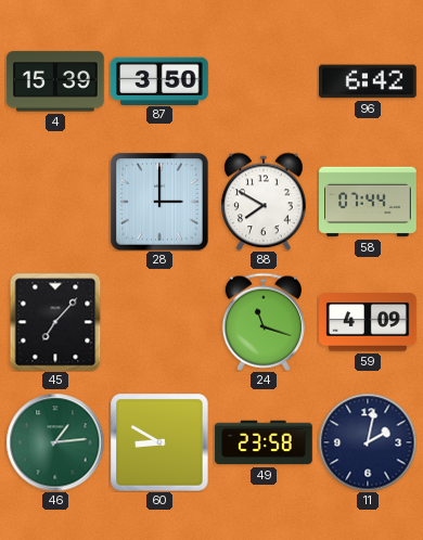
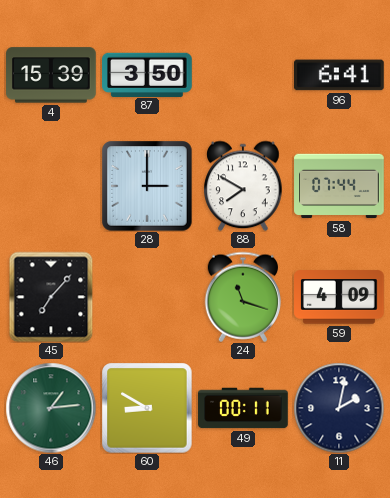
96: 6:42 -> 6:41 (340, 75)
49: 23:58 -> 00:11 (243, 408)
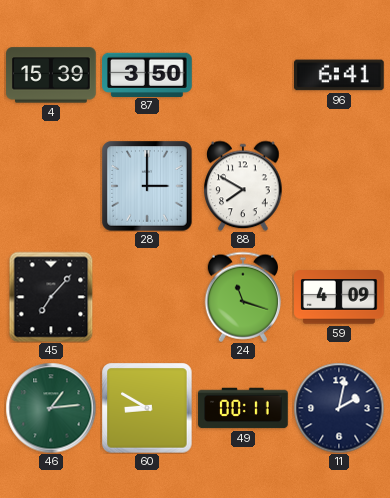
58: 07:44 -> none (339, 186)
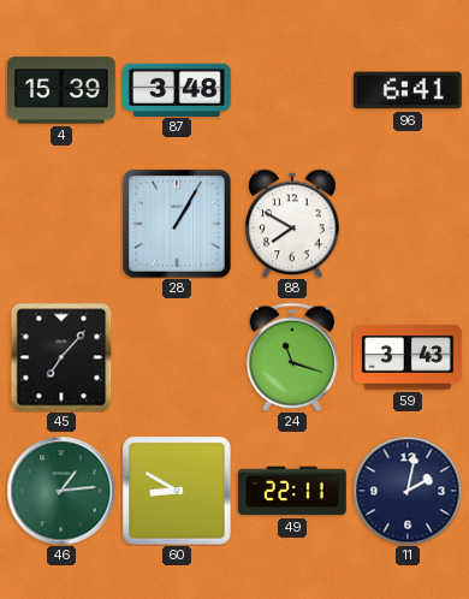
87: 3:50 -> 3:48 (177, 89)
28: 3:00 -> 1:05 (177, 224)
59: 4:09 -> 3:43 (408, 357)
49: 00:11 -> 22:11 (292, 491)
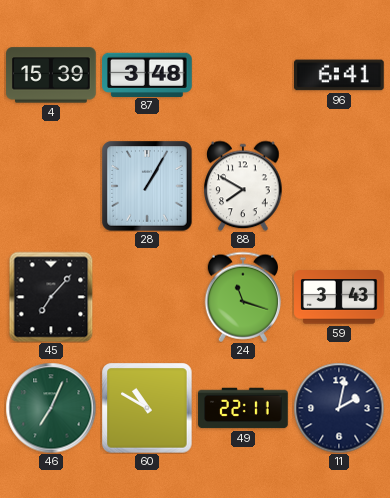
46: 1:14 -> 7:04 (51, 408)
60: 8:50 -> 10:50 (147, 408)
